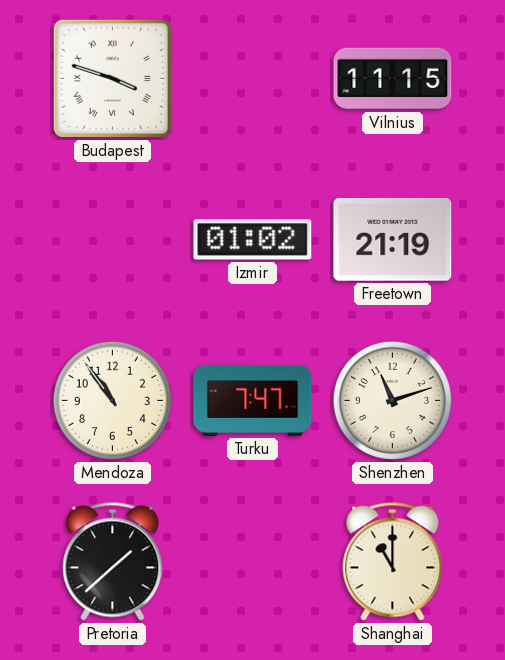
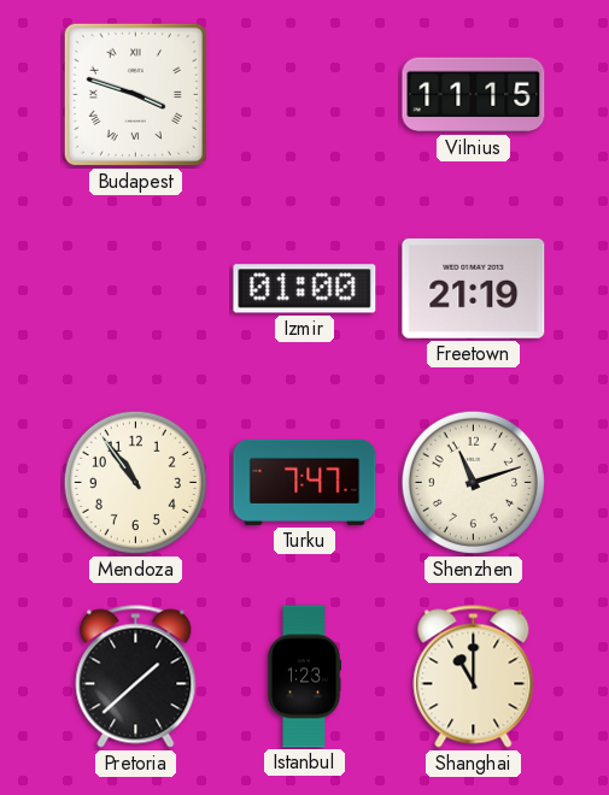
Izmir: 01:02 -> 01:00 (305, 289)
Istanbul: none -> 1:23 (304, 677)
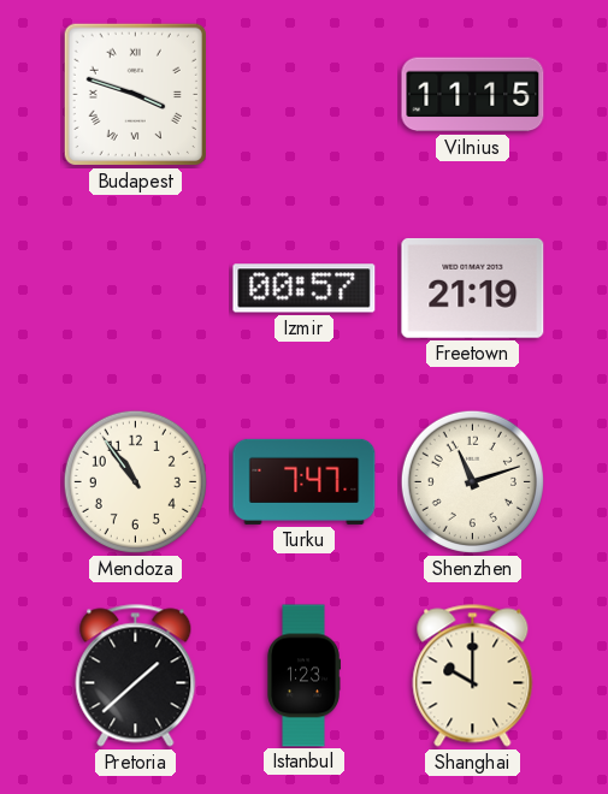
Izmir: 01:00 -> 00:57 (305, 289)
Shanghai: 11:00 -> 10:00 (473, 676)
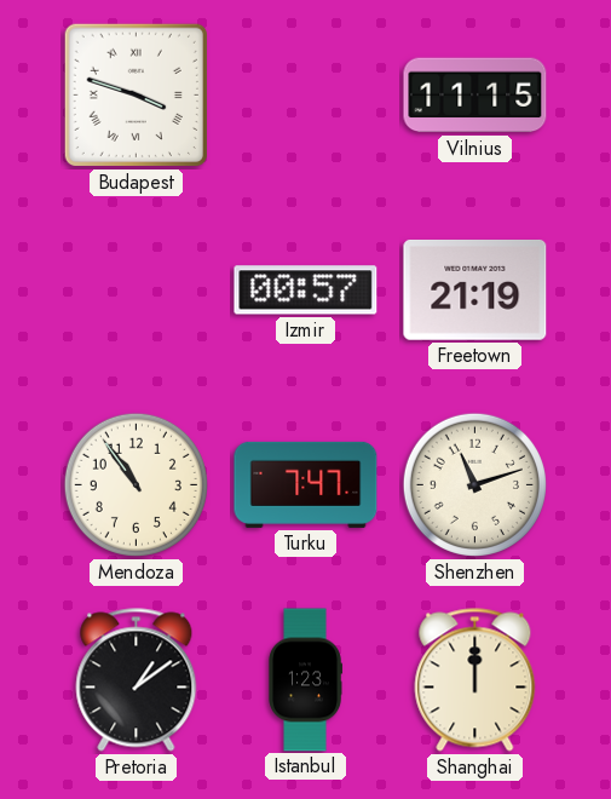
Pretoria: 1:38 -> 1:09 (137, 680)
Shanghai: 10:00 -> 12:00 (475, 680)
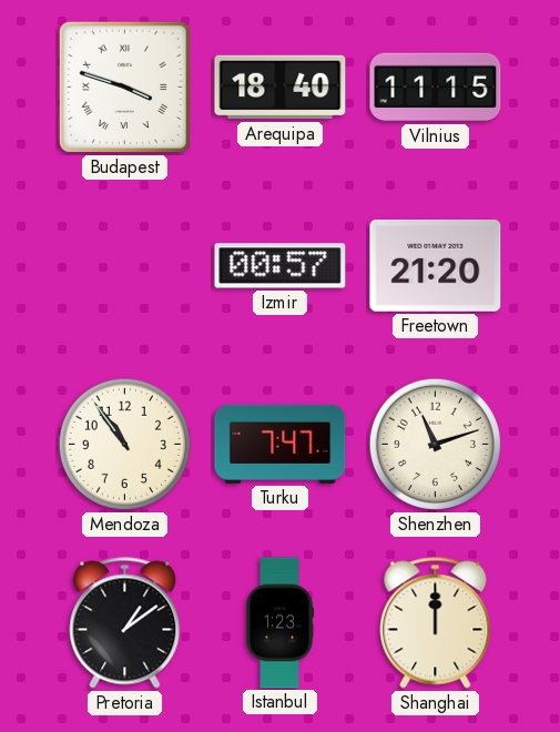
Arequipa: none -> 18:40 (281, 88)
Freetown: 21:19 -> 21:20 (436, 265)
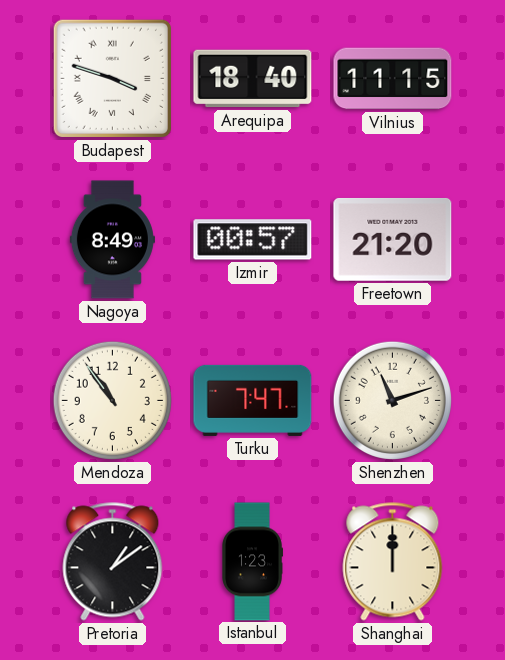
Nagoya: none -> 8:49 (112, 240)
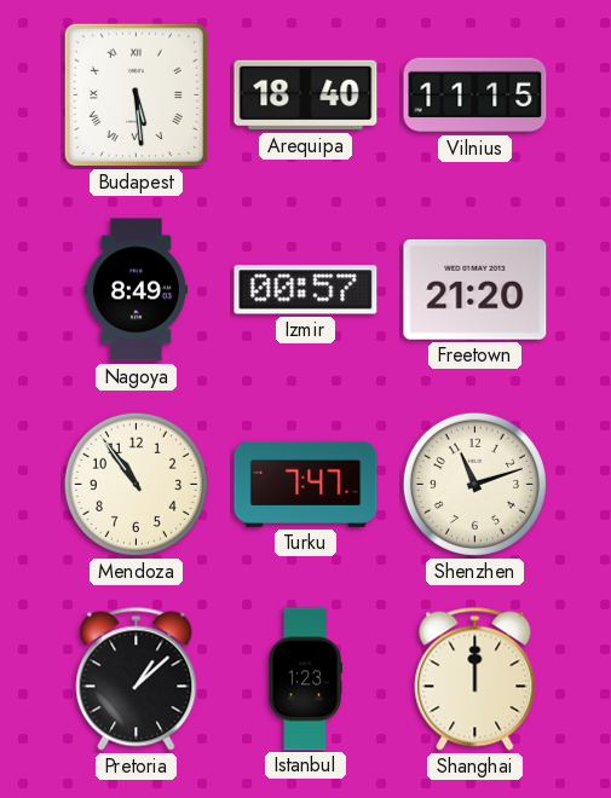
Budapest: 3:48 -> 5:29 (136, 94)
Pretoria: 1:09 -> 1:08 (137, 680)
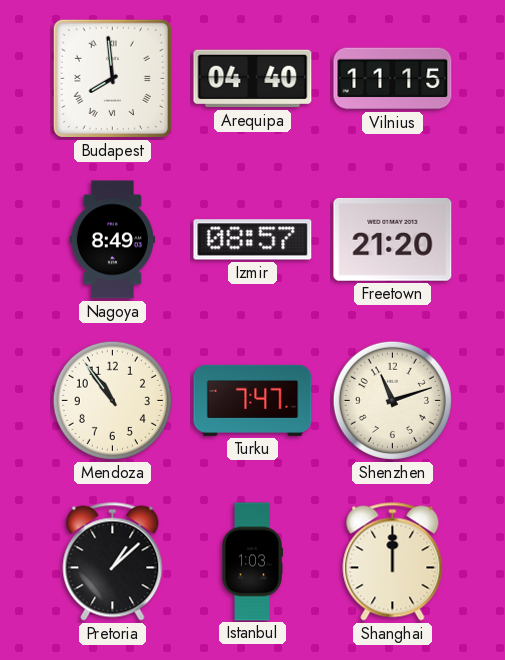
Budapest: 5:29 -> 7:59 (112, 78)
Arequipa: 18:40 -> 04:40 (253, 79)
Izmir: 00:57 -> 08:57 (253, 240)
Istanbul: 1:23 -> 1:03 (252, 562)
